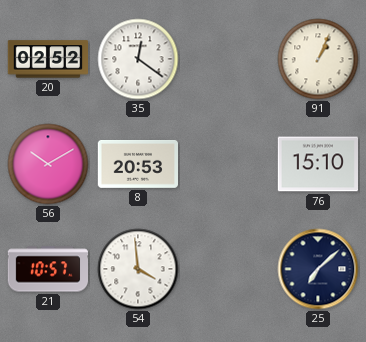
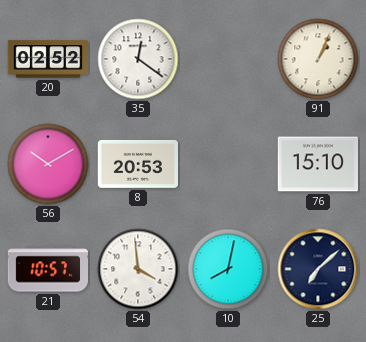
10: none -> 8:02 (228, 269)
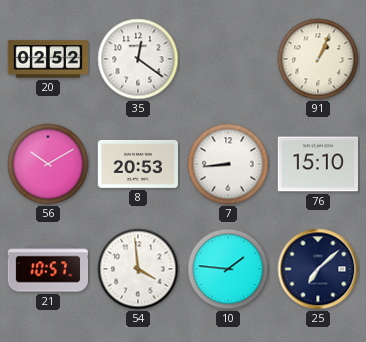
7: none -> 8:44 (228, 164)
10: 8:02 -> 1:46 (228, 269)
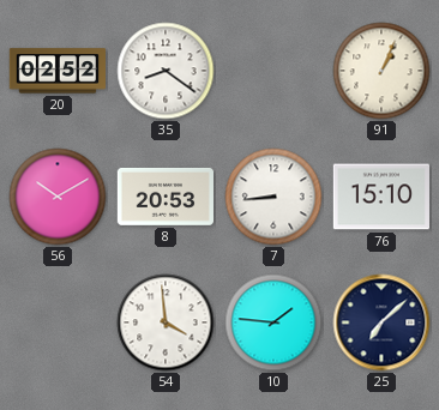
35: 12:21 -> 8:21 (166, 71)
21: 10:57 -> none (48, 269)
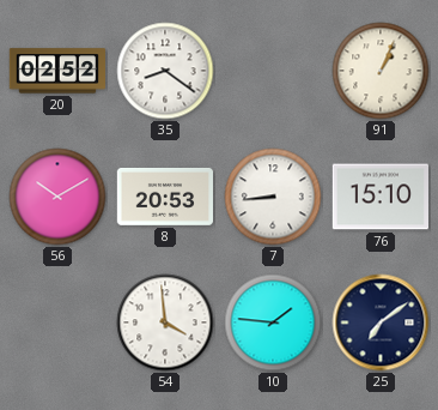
25: 7:08 -> 7:09 (381, 322)
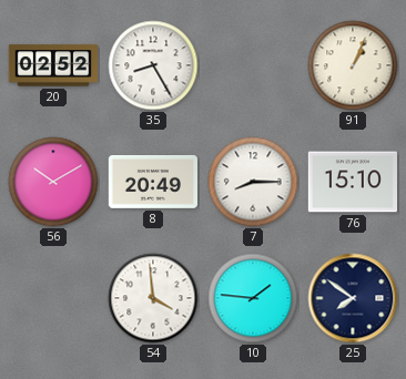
35: 8:21 -> 8:25 (153, 65)
8: 20:53 -> 20:49 (152, 182)
7: 8:44 -> 8:15 (253, 182)
25: 7:09 -> 7:51 (353, 298)
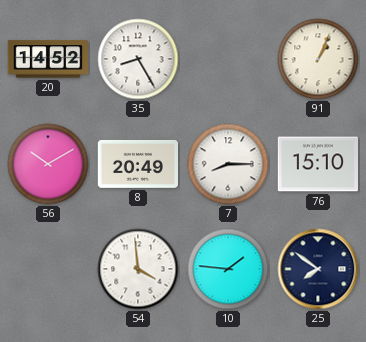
20: 02:52 -> 14:52 (47, 59)
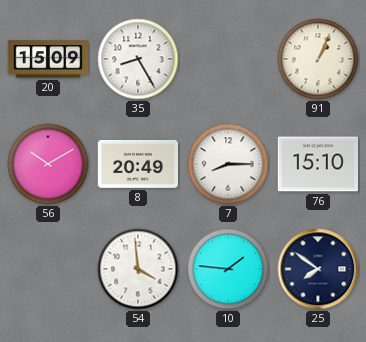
20: 14:52 -> 15:09 (47, 59)
